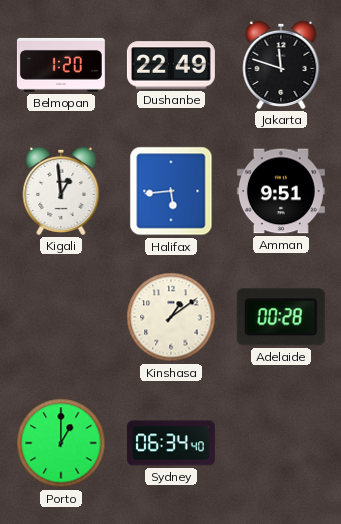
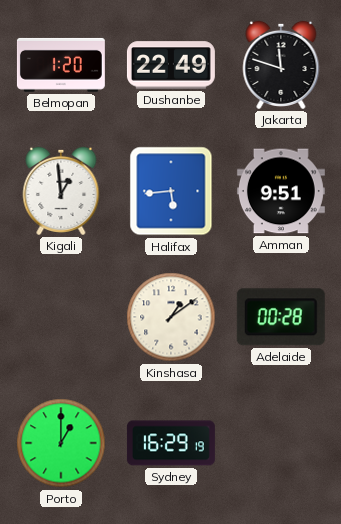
Sydney: 06:34 -> 16:29 (171, 443)
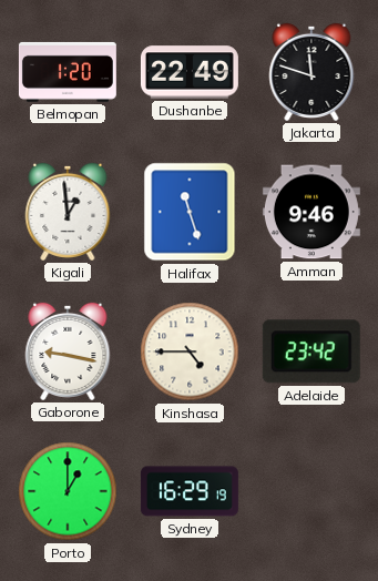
Halifax: 5:44 -> 11:27 (190, 212)
Amman: 9:51 -> 9:46 (311, 212)
Gaborone: none -> 9:17 (68, 351)
Kinshasa: 1:09 -> 4:45 (190, 351)
Adelaide: 00:28 -> 23:42 (311, 351)
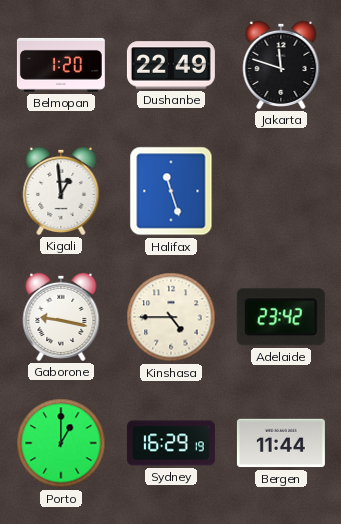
Amman: 9:46 -> none (311, 212)
Bergen: none -> 11:44 (281, 443)
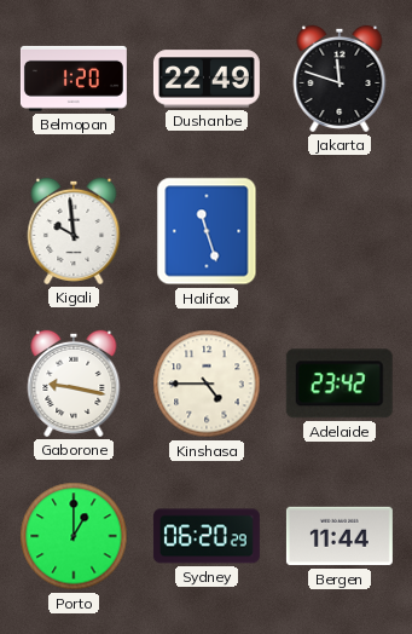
Kigali: 12:59 -> 9:59 (74, 231)
Sydney: 16:29 -> 06:20 (207, 536)
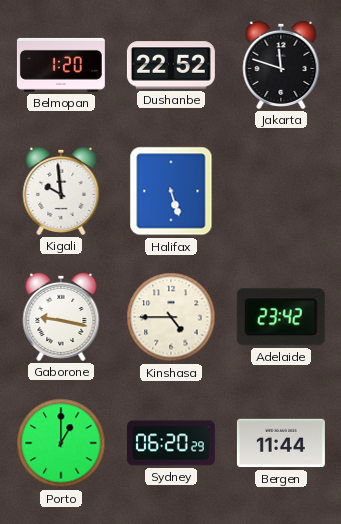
Dushanbe: 22:49 -> 22:52 (171, 65)
Halifax: 11:27 -> 5:27 (171, 191)
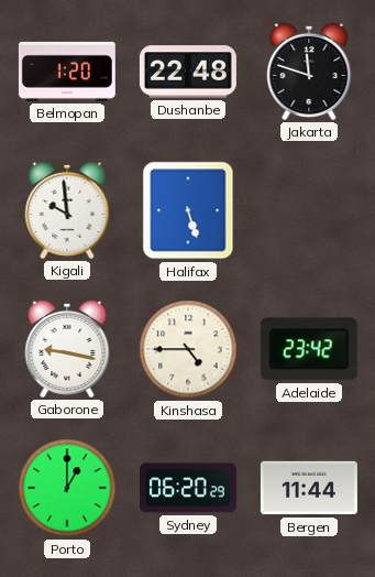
Dushanbe: 22:52 -> 22:48 (188, 72)
